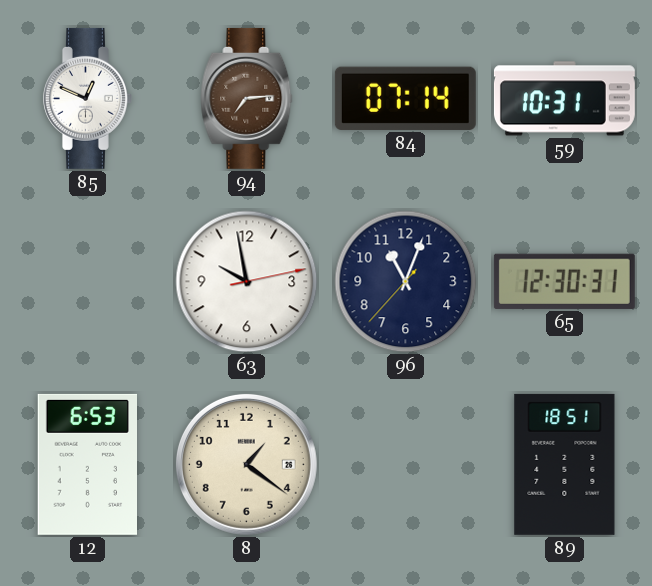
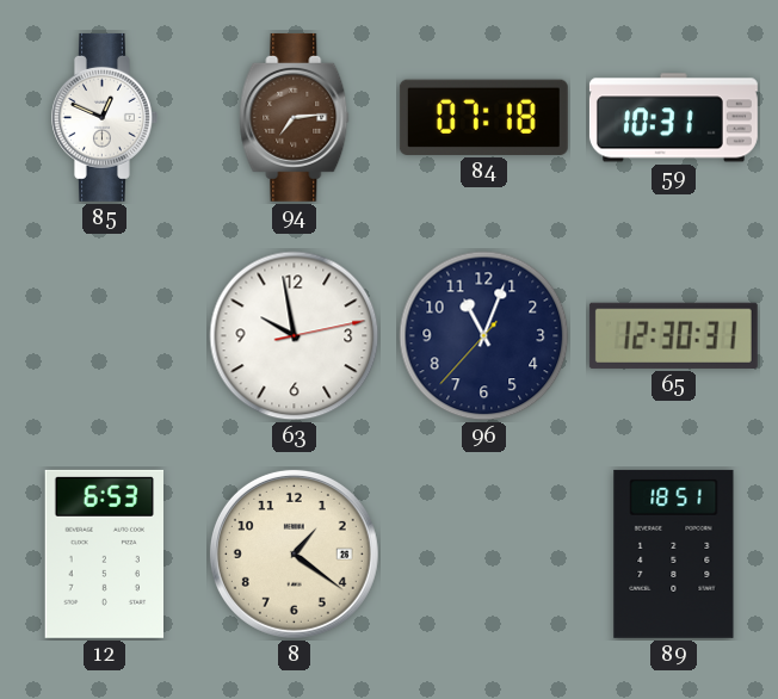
84: 07:14 -> 07:18 (483, 117)
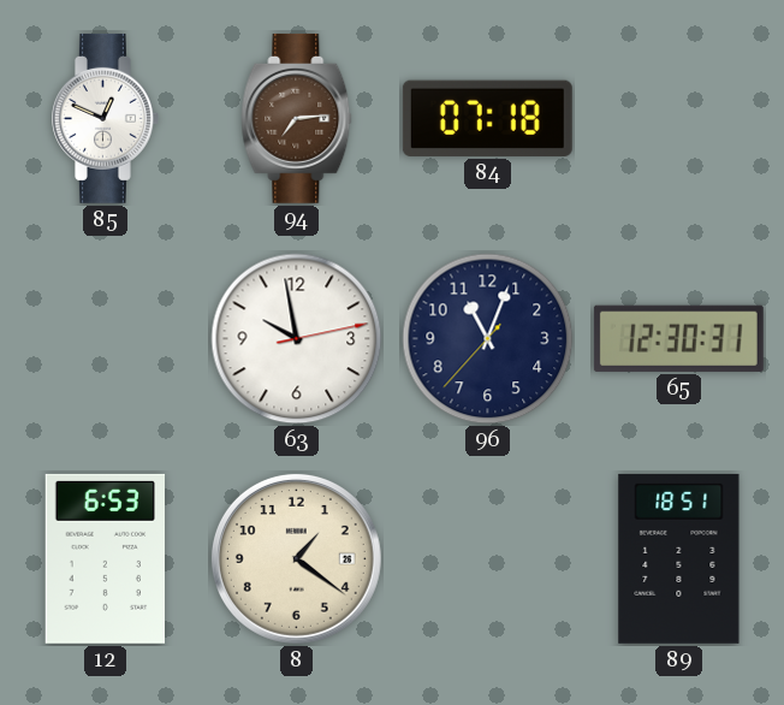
59: 10:31 -> none (673, 118)
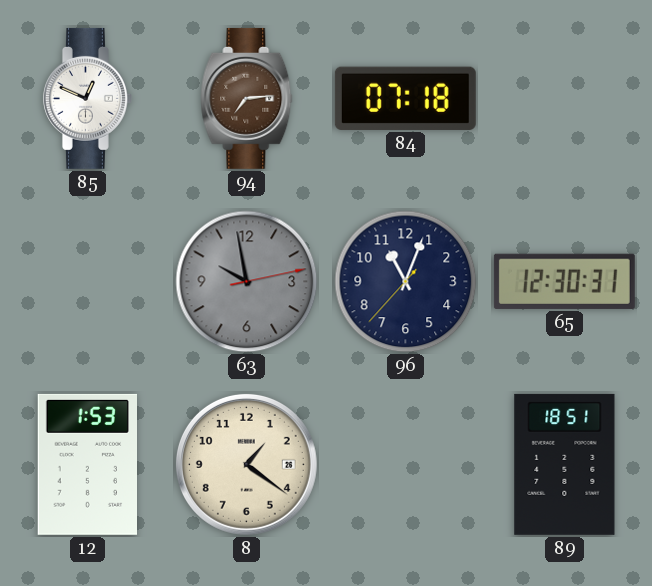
63 dial: white -> grey (247, 282)
12: 6:53 -> 1:53 (87, 464)
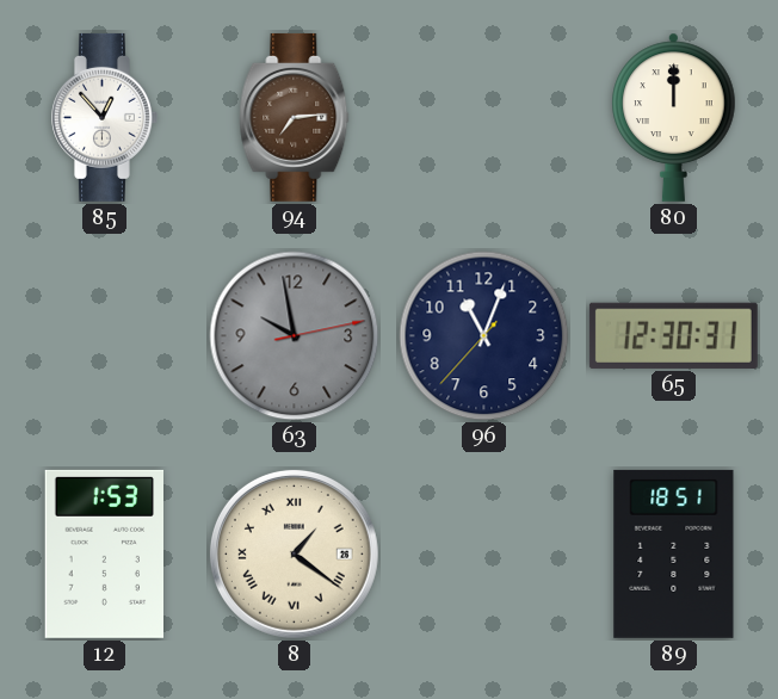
85: 12:49 -> 12:53 (104, 117)
84: 07:18 -> none (405, 98)
80: none -> 12:00 (674, 117)
8 numerals: Arabic -> Roman (294, 553)
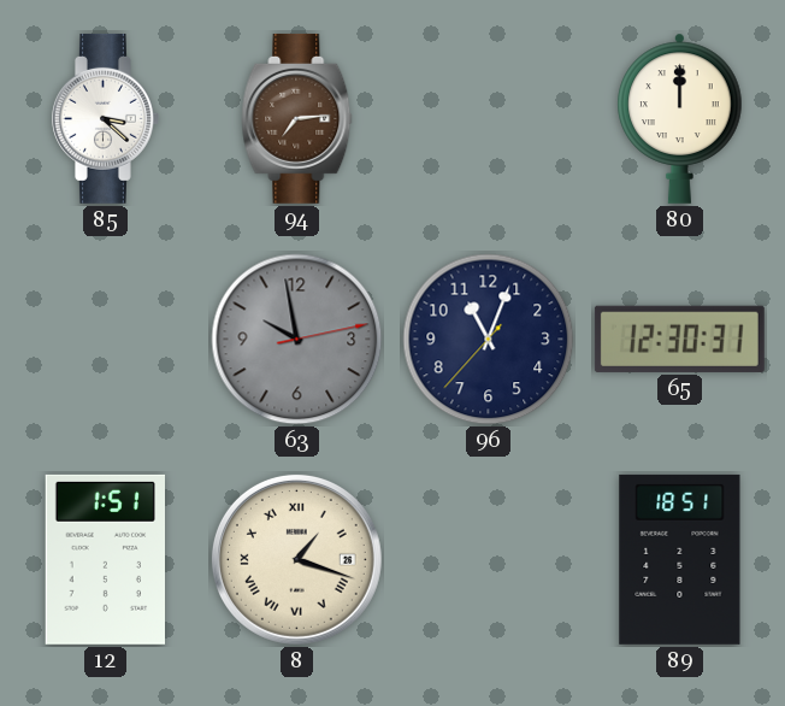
85: 12:53 -> 3:22 (105, 118)
12: 1:53 -> 1:51 (105, 559)
8: 1:21 -> 1:18 (296, 559)
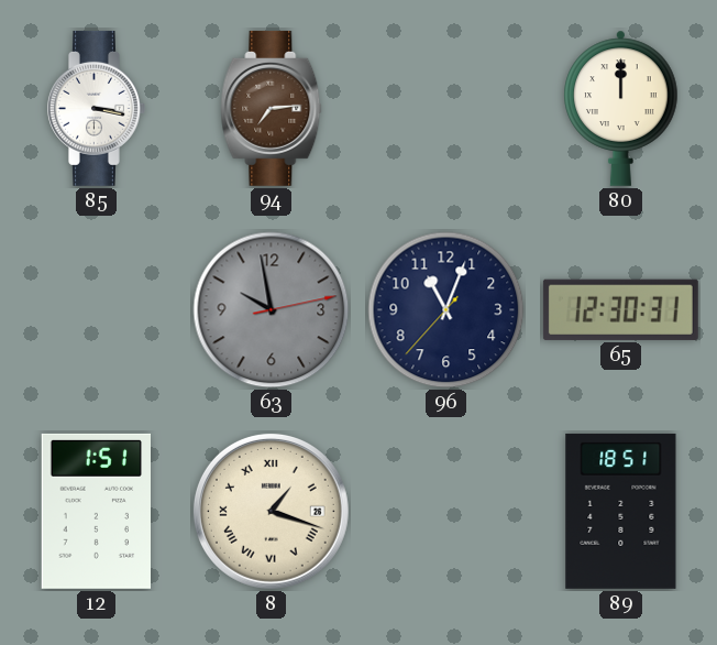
85: 3:22 -> 3:17 (96, 108)
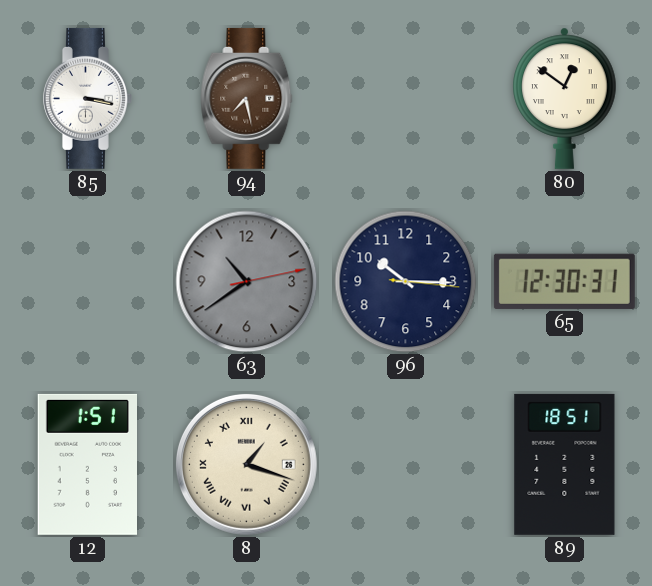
94: 7:14 -> 7:28 (247, 98)
80: 12:00 -> 12:51 (565, 98)
63: 9:58 -> 10:39 (247, 282)
96: 11:03 -> 10:15 (406, 282)
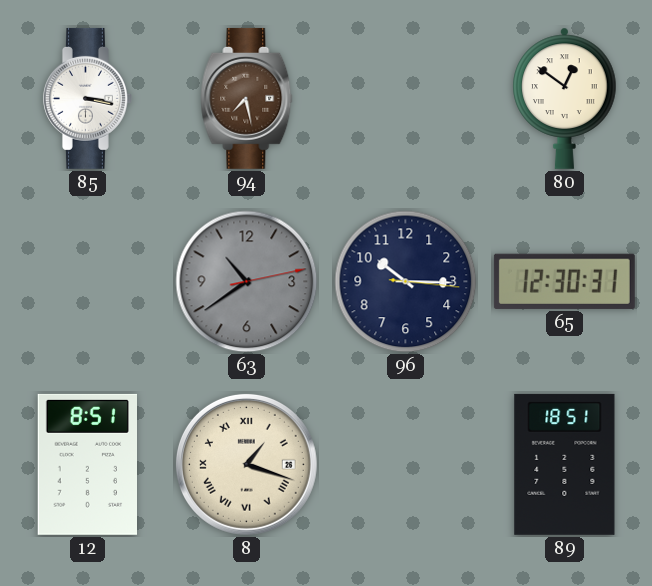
12: 1:51 -> 8:51 (87, 464)
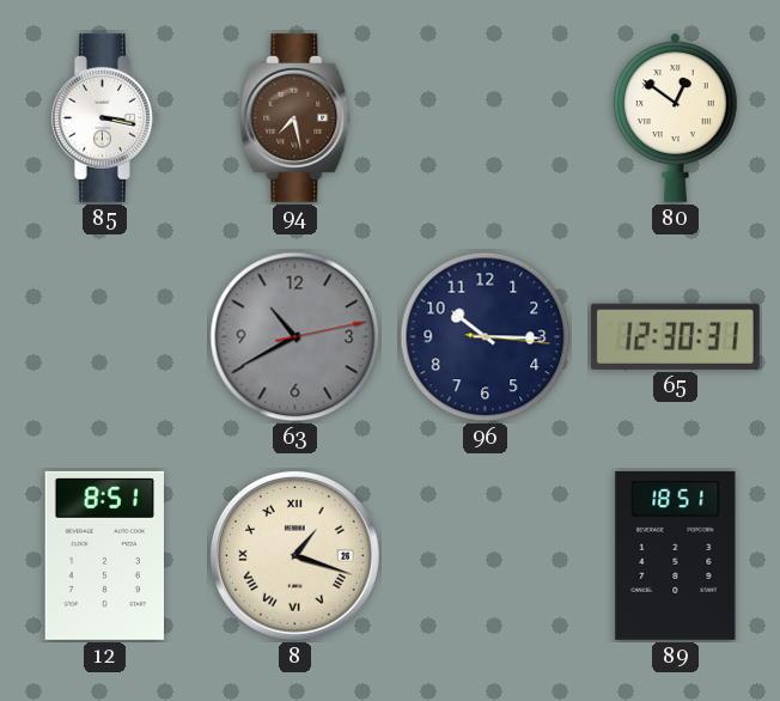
63: 10:39 -> 10:40 (295, 337)
